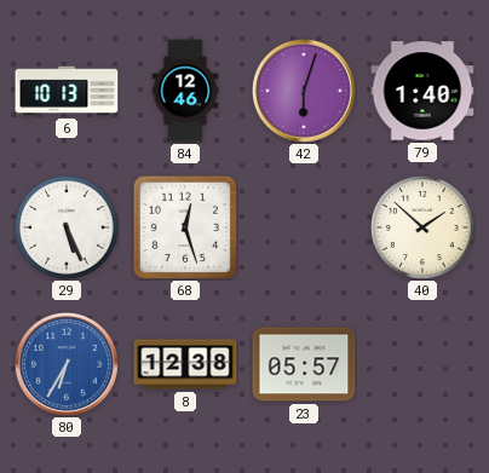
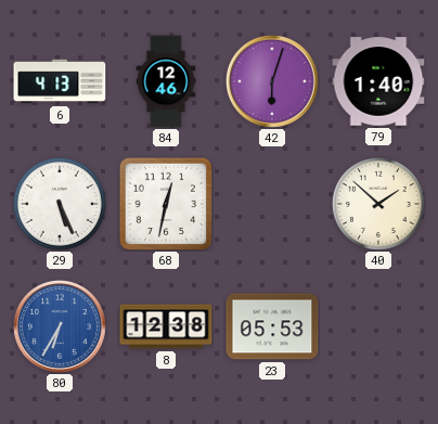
6: 10:13 -> 4:13 (60, 81)
68: 12:27 -> 12:32 (165, 203)
23: 05:57 -> 05:53 (272, 326)
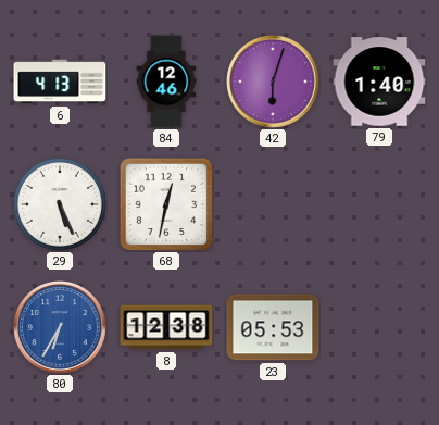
40: 1:52 -> none (378, 204)
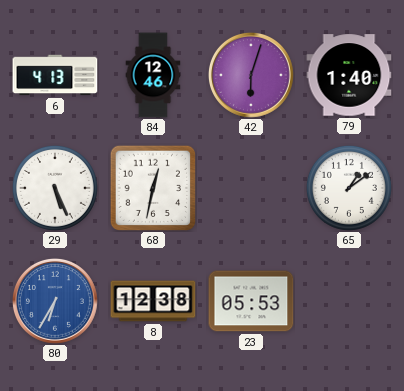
65: none -> 1:09 (349, 188)
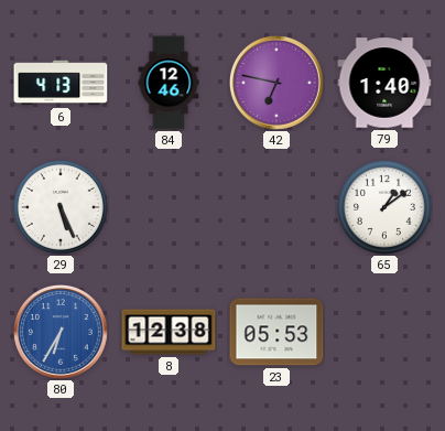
42: 6:03 -> 6:47 (276, 83)
68: 12:32 -> none (152, 187)
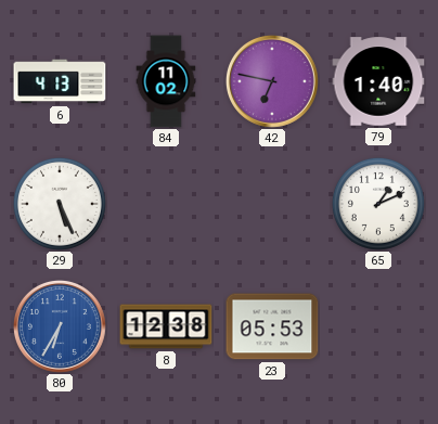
84: 12:46 -> 11:02 (166, 81)
65: 1:09 -> 1:11 (378, 204)
